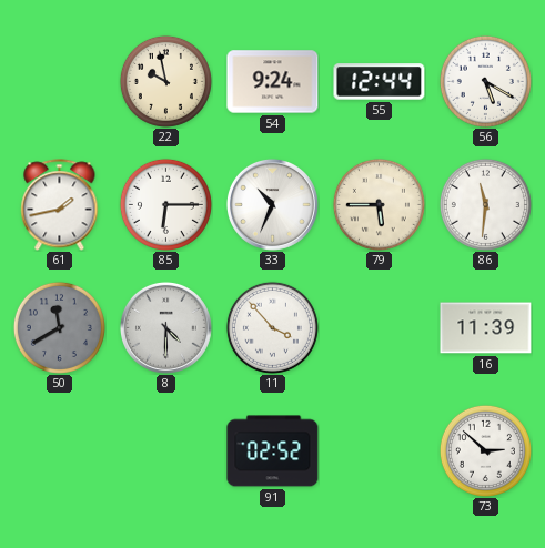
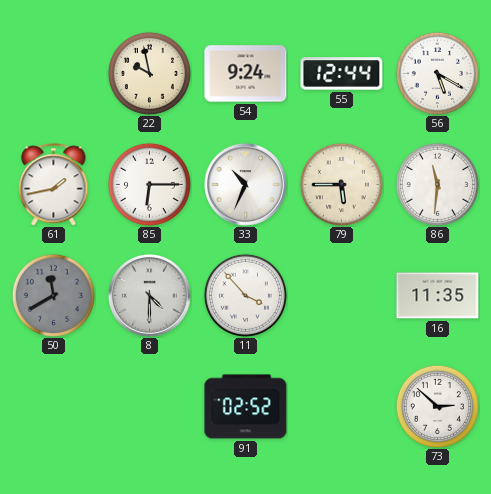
16: 11:39 -> 11:35 (438, 296)
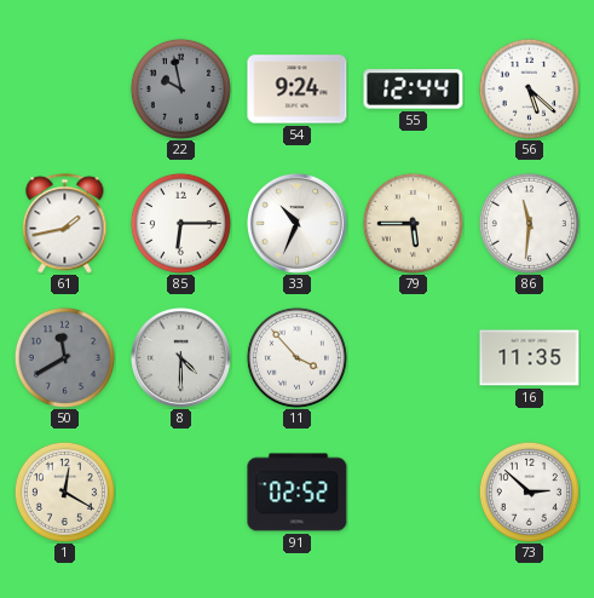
22 dial: cream -> grey (180, 88)
56: 5:20 -> 5:22 (529, 88)
1: none -> 12:20 (64, 491)
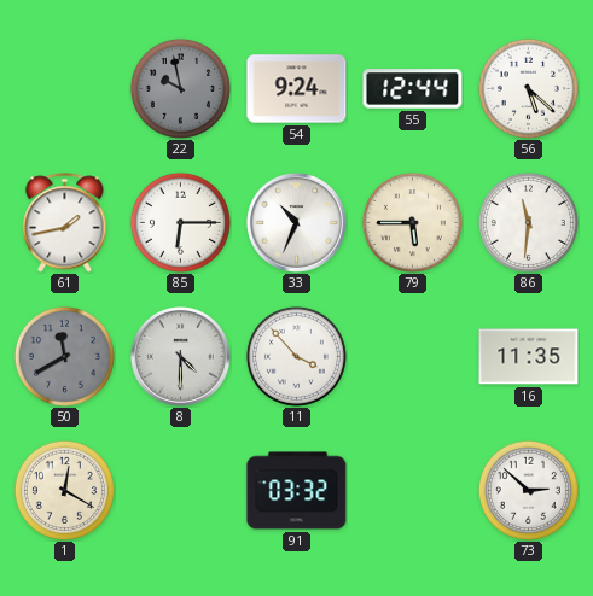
91: 02:52 -> 03:32 (297, 491)
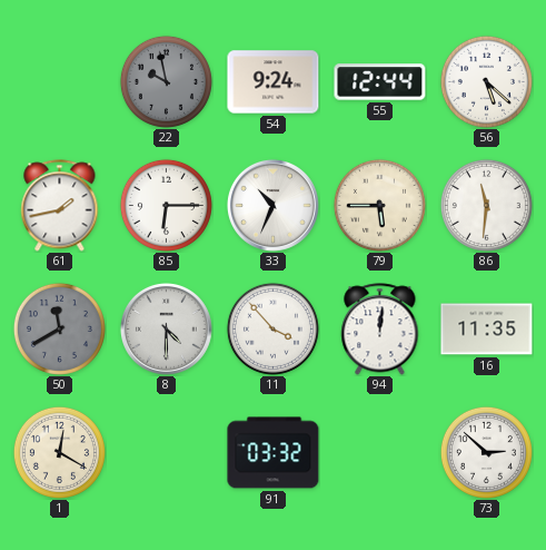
94: none -> 12:01 (380, 330)
